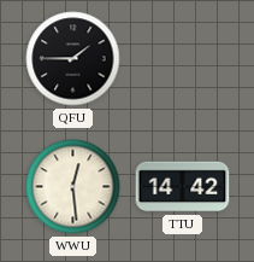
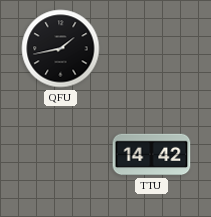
QFU: 1:45 -> 1:43 (61, 49)
WWU: 12:29 -> none (73, 187)
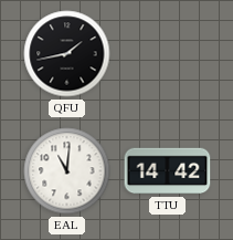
EAL: none -> 11:01 (67, 171)
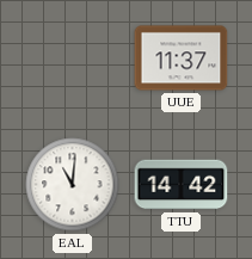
QFU: 1:43 -> none (67, 54)
UUE: none -> 11:37 (182, 58)
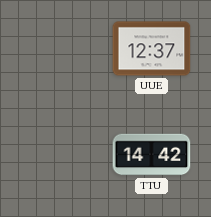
UUE: 11:37 -> 12:37 (152, 49)
EAL: 11:01 -> none (73, 185)
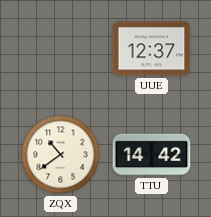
ZQX: none -> 10:39 (61, 155)
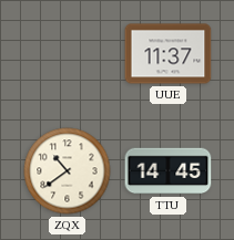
UUE: 12:37 -> 11:37 (169, 54)
TTU: 14:42 -> 14:45 (169, 171)
